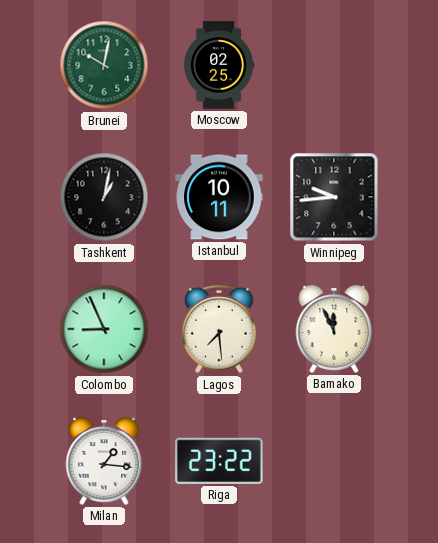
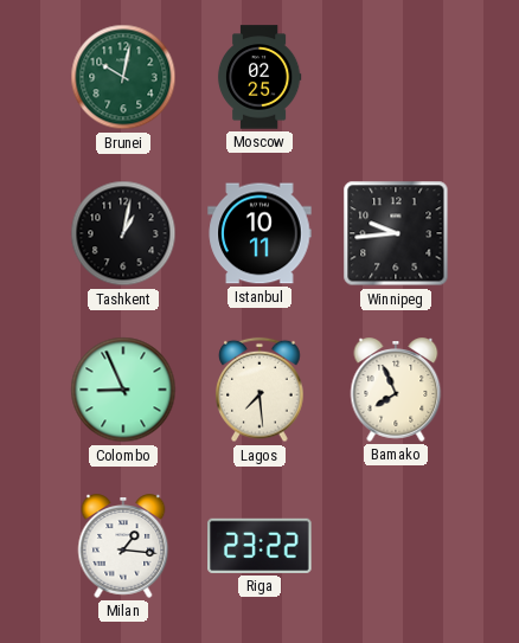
Bamako: 11:56 -> 7:56 (396, 390)
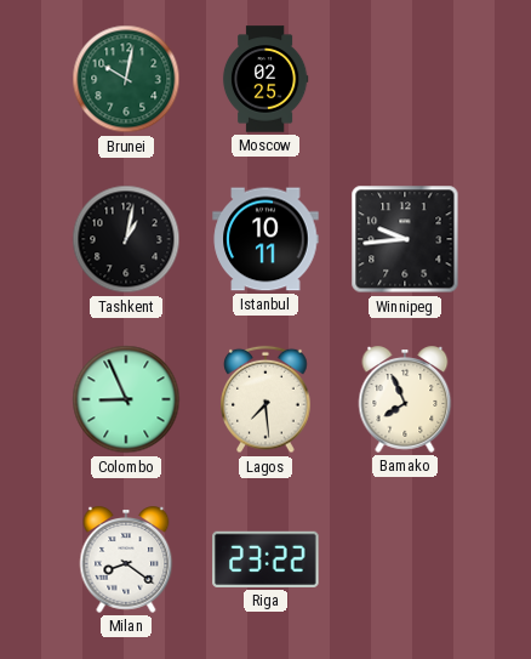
Milan: 1:16 -> 8:21 (126, 559)
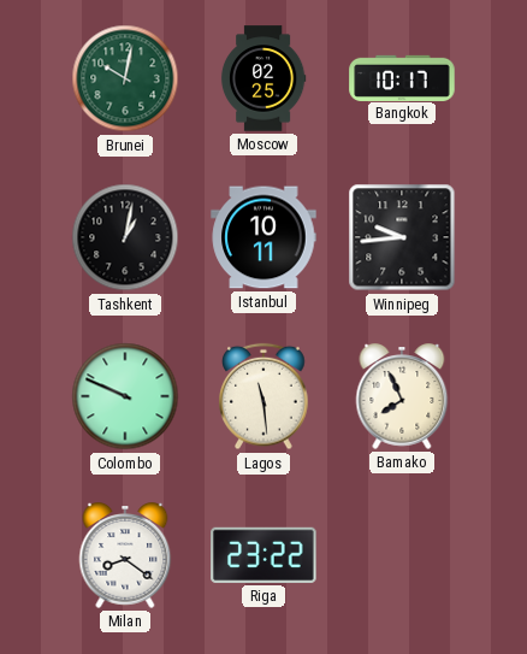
Bangkok: none -> 10:17 (402, 77)
Colombo: 8:56 -> 9:49 (125, 396)
Lagos: 7:29 -> 11:29 (263, 396)
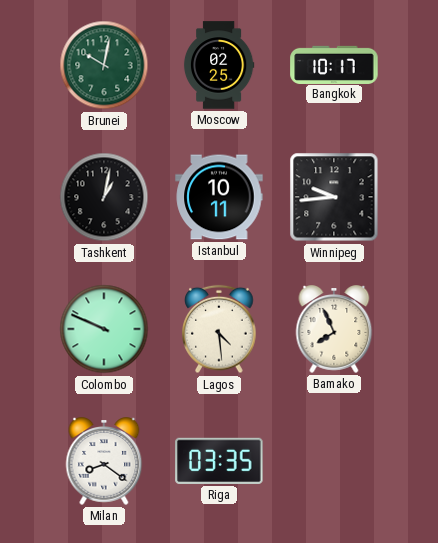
Lagos: 11:29 -> 4:29 (219, 329)
Riga: 23:22 -> 03:35 (219, 461)
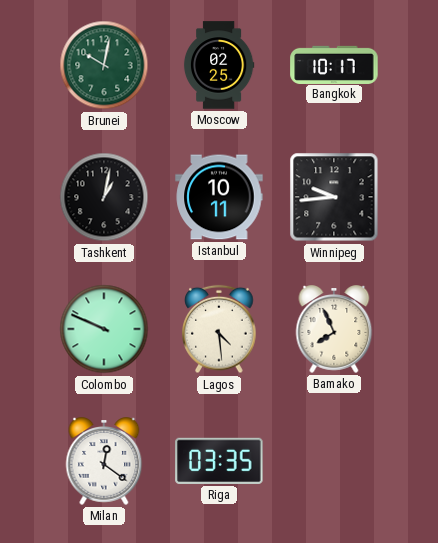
Milan: 8:21 -> 12:21 (104, 461)
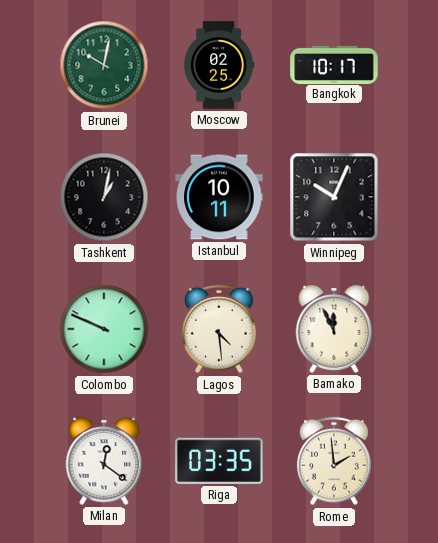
Winnipeg: 9:44 -> 10:04 (334, 197)
Bamako: 7:56 -> 11:56 (334, 329)
Rome: none -> 1:59 (334, 461)
